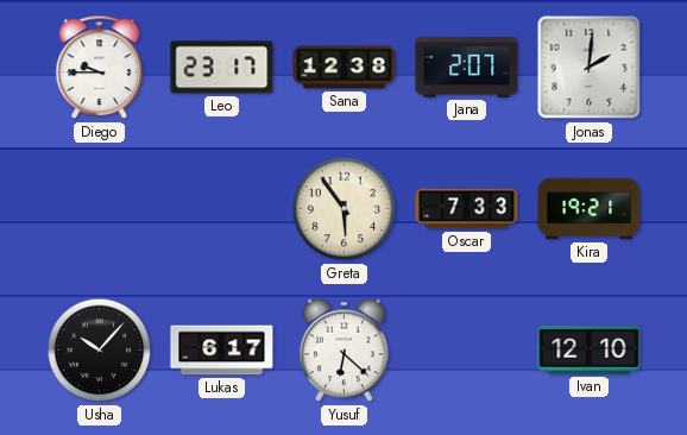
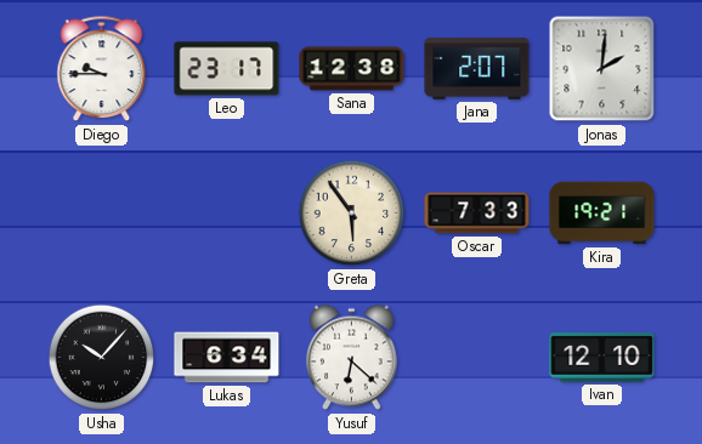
Lukas: 6:17 -> 6:34 (227, 358)
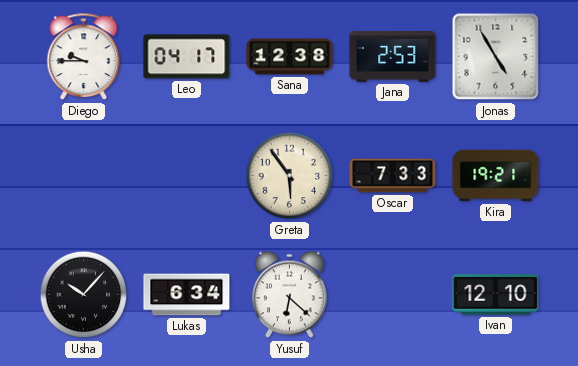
Leo: 23:17 -> 04:17 (187, 57)
Jana: 2:07 -> 2:53 (393, 56)
Jonas: 2:01 -> 4:55 (496, 57)
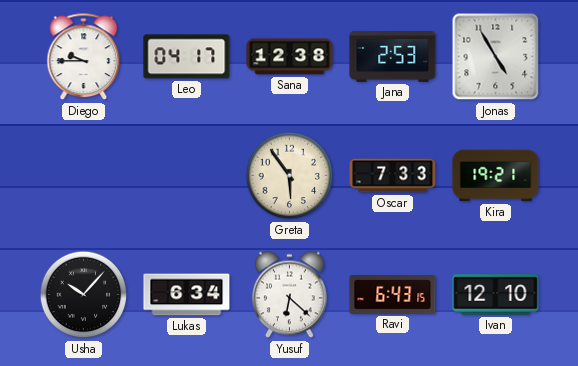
Ravi: none -> 6:43 (393, 295)
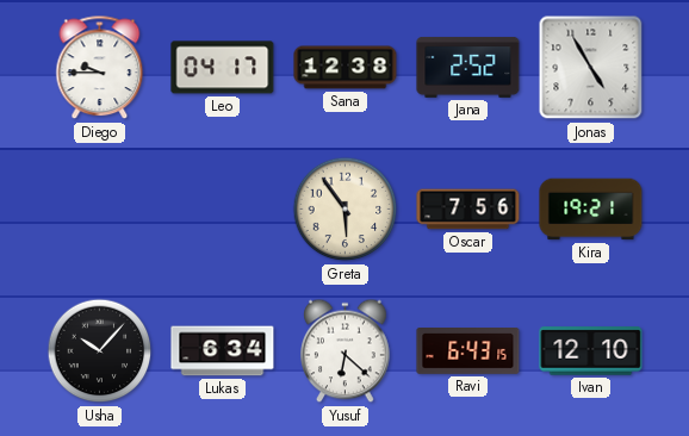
Jana: 2:53 -> 2:52 (468, 67)
Oscar: 7:33 -> 7:56 (468, 210)
